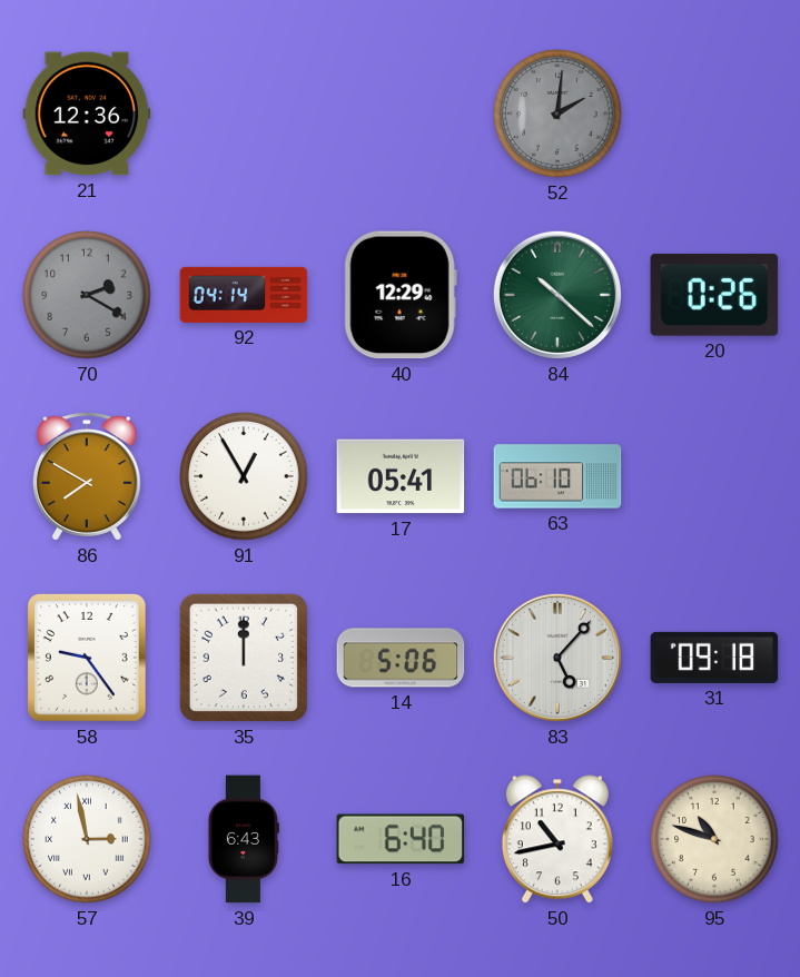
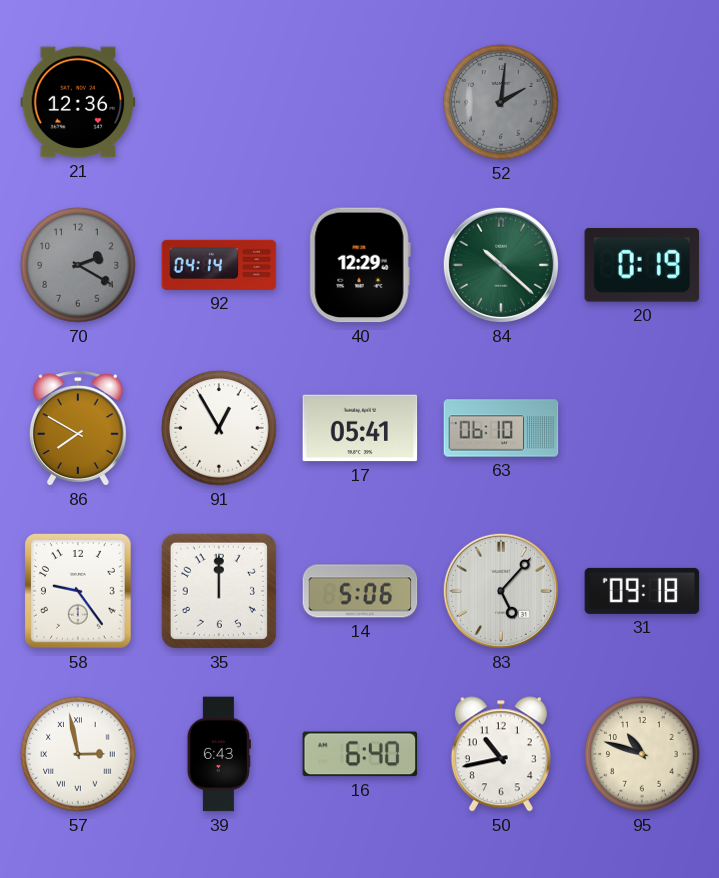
20: 0:26 -> 0:19 (642, 265)
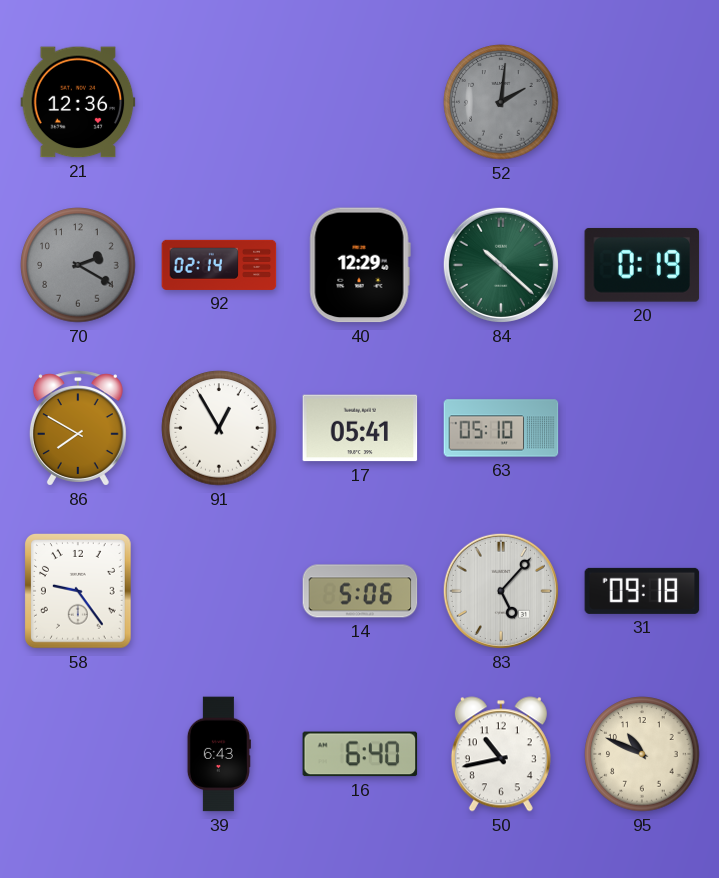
92: 04:14 -> 02:14 (219, 265)
63: 06:10 -> 05:10 (501, 428)
35: 12:00 -> none (219, 591)
57: 2:58 -> none (78, 754)
95: 10:48 -> 10:49 (642, 754)
